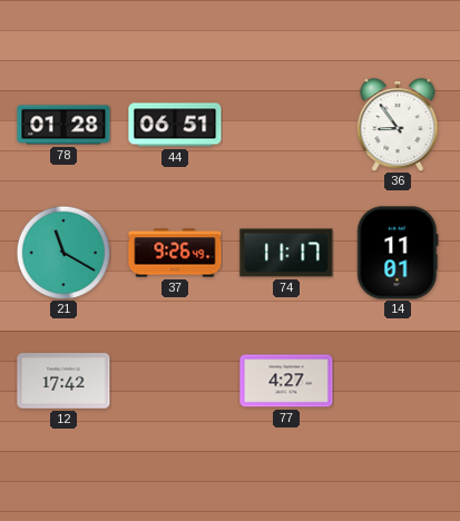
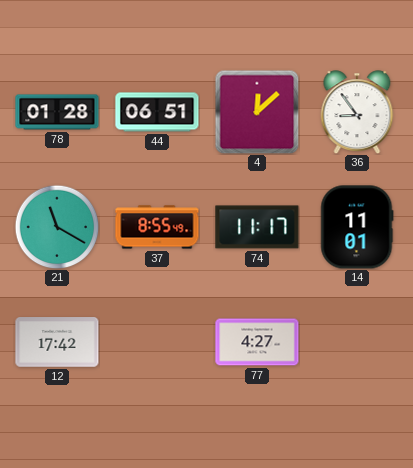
4: none -> 12:08 (257, 112)
37: 9:26 -> 8:55 (157, 227)
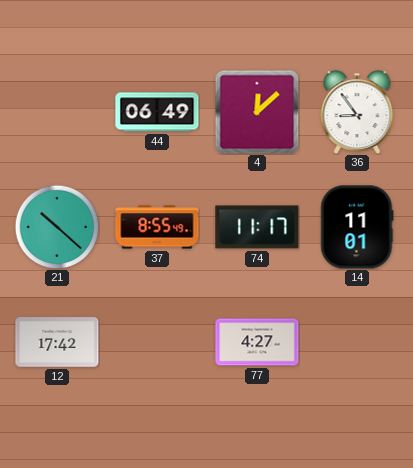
78: 01:28 -> none (57, 112)
44: 06:51 -> 06:49 (157, 112)
21: 11:20 -> 10:22 (57, 227)
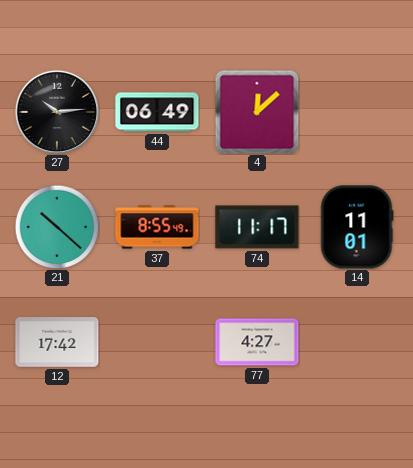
27: none -> 10:14 (56, 111)
36: 8:54 -> none (357, 112)
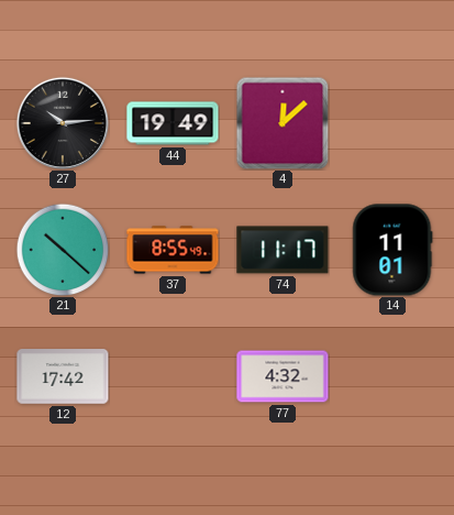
44: 06:49 -> 19:49 (173, 123)
77: 4:27 -> 4:32 (283, 376)
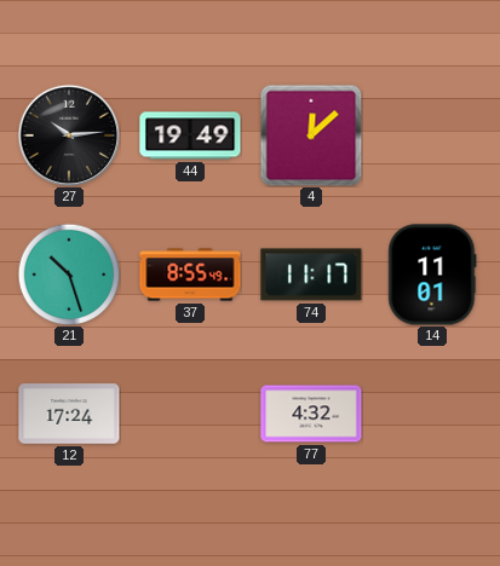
21: 10:22 -> 10:27 (69, 275)
12: 17:42 -> 17:24 (69, 414)
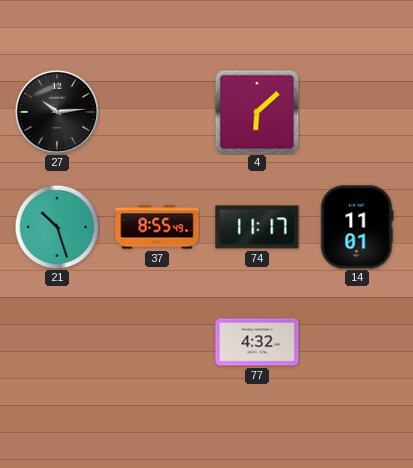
44: 19:49 -> none (190, 135)
4: 12:08 -> 6:08 (257, 112)
12: 17:24 -> none (69, 414)
